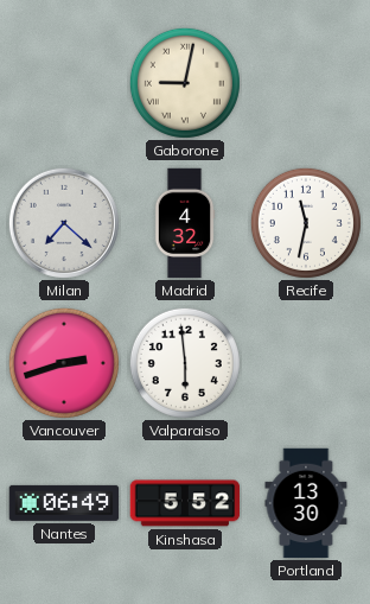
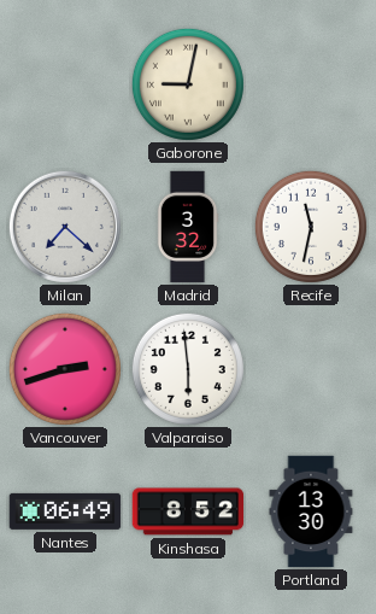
Madrid: 4:32 -> 3:32 (188, 227)
Kinshasa: 5:52 -> 8:52 (188, 511)
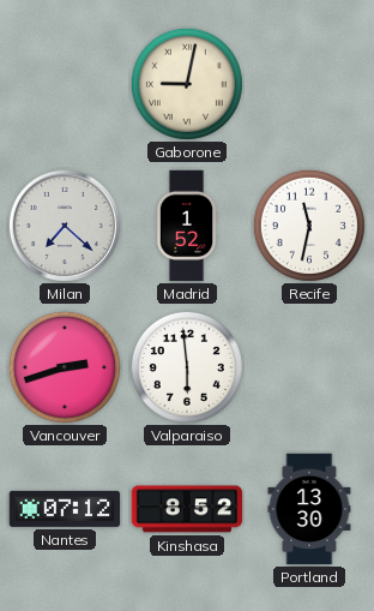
Madrid: 3:32 -> 1:52 (187, 226)
Nantes: 06:49 -> 07:12 (65, 509)
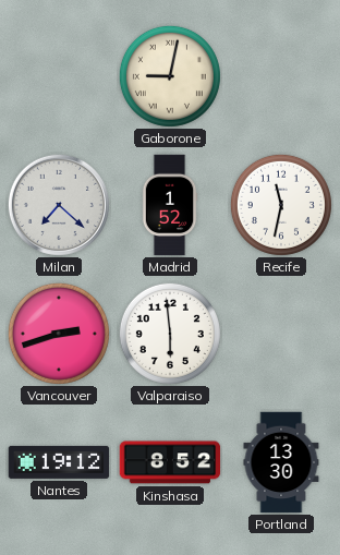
Nantes: 07:12 -> 19:12 (59, 462)
